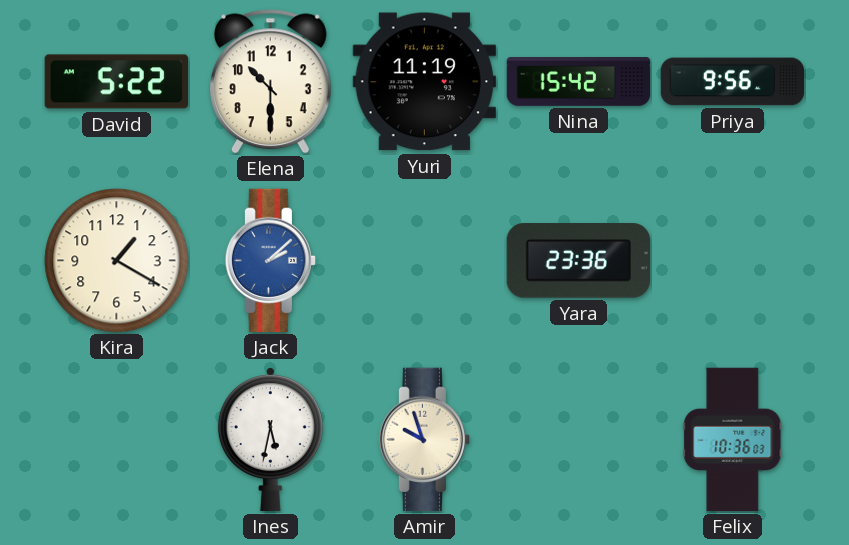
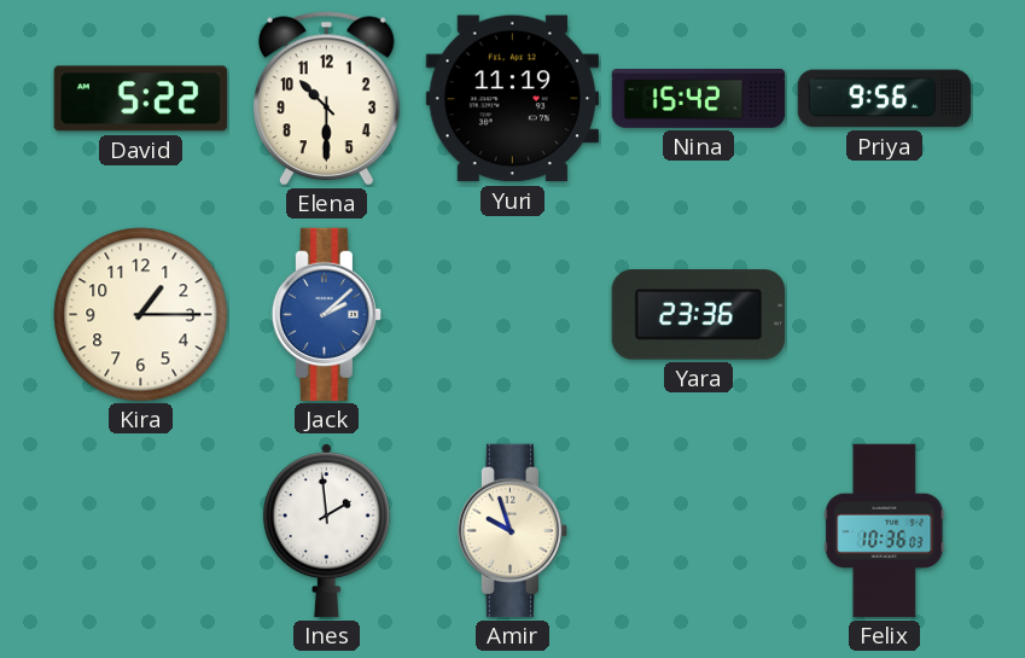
Kira: 1:20 -> 1:15 (141, 315)
Ines: 5:32 -> 1:59 (326, 530)
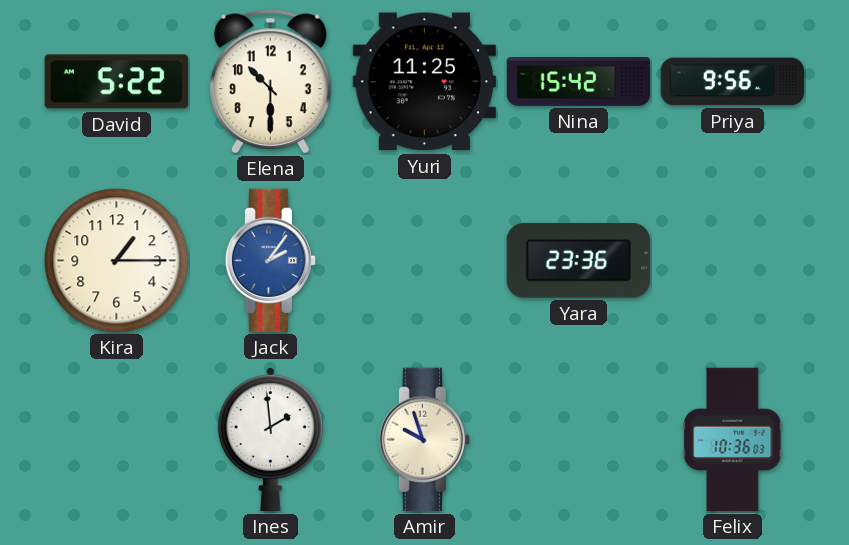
Yuri: 11:19 -> 11:25 (424, 82)
Jack: 2:08 -> 2:06 (271, 261)
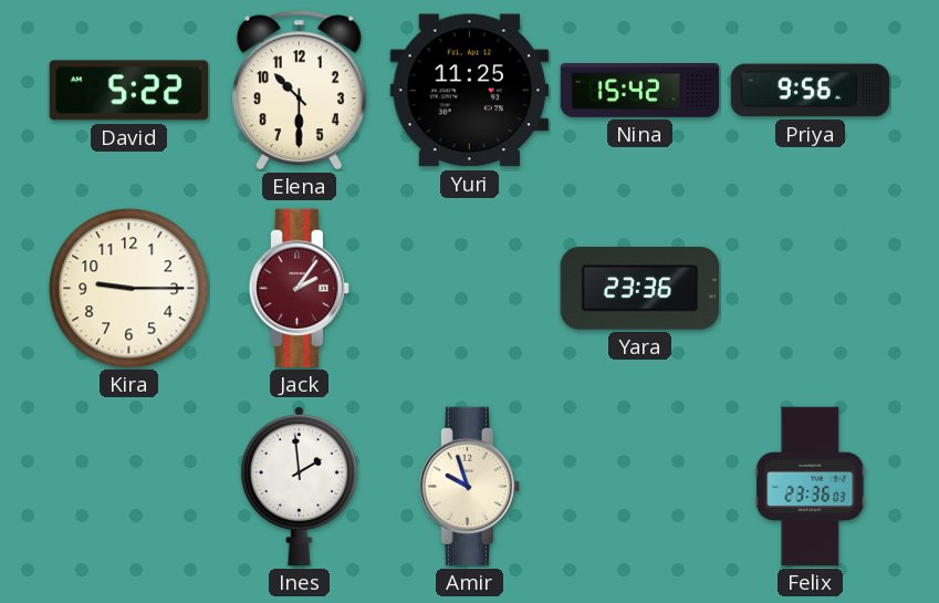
Kira: 1:15 -> 9:15 (129, 289)
Jack dial: blue -> burgundy (300, 289)
Felix: 10:36 -> 23:36 (811, 487)
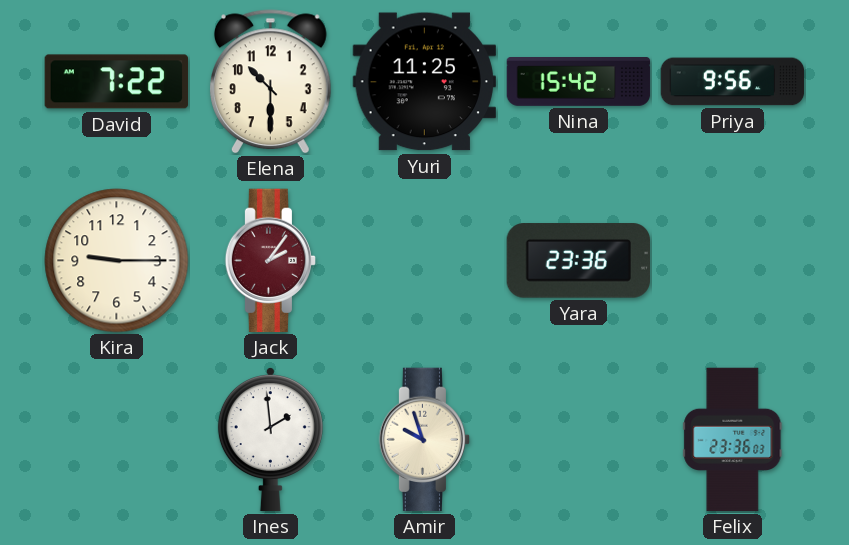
David: 5:22 -> 7:22 (117, 82)
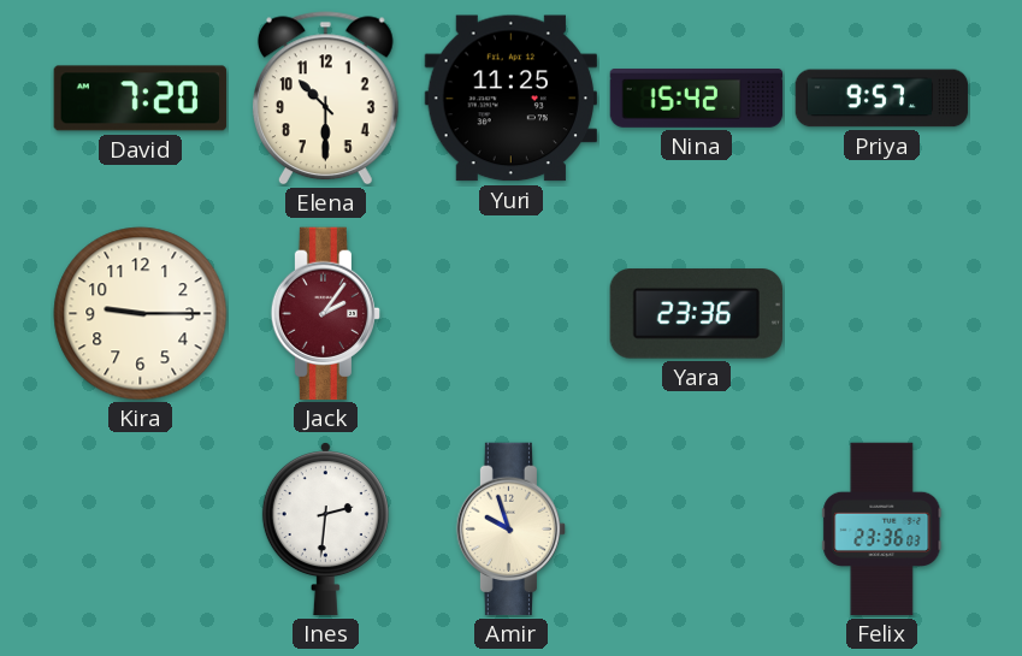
David: 7:22 -> 7:20 (141, 99)
Priya: 9:56 -> 9:57 (882, 99)
Ines: 1:59 -> 2:31 (325, 528)
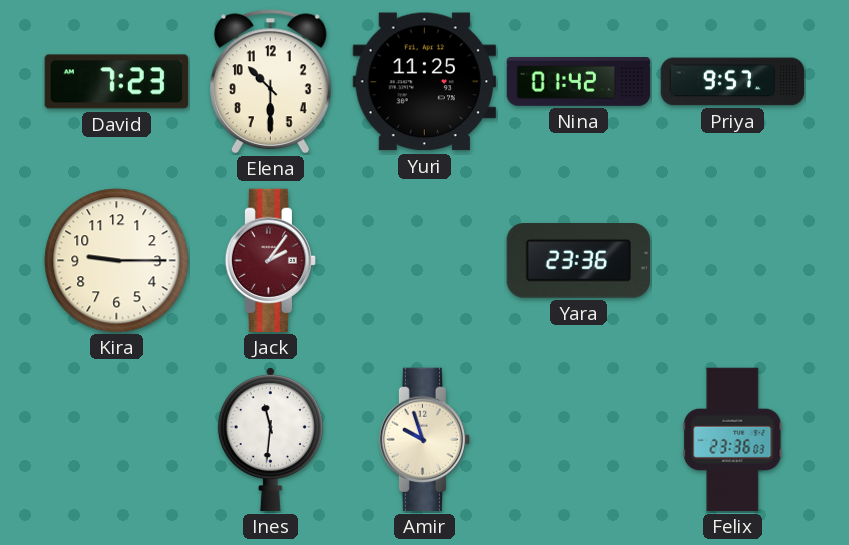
David: 7:20 -> 7:23 (117, 82)
Nina: 15:42 -> 01:42 (579, 82)
Ines: 2:31 -> 11:31 (270, 439)
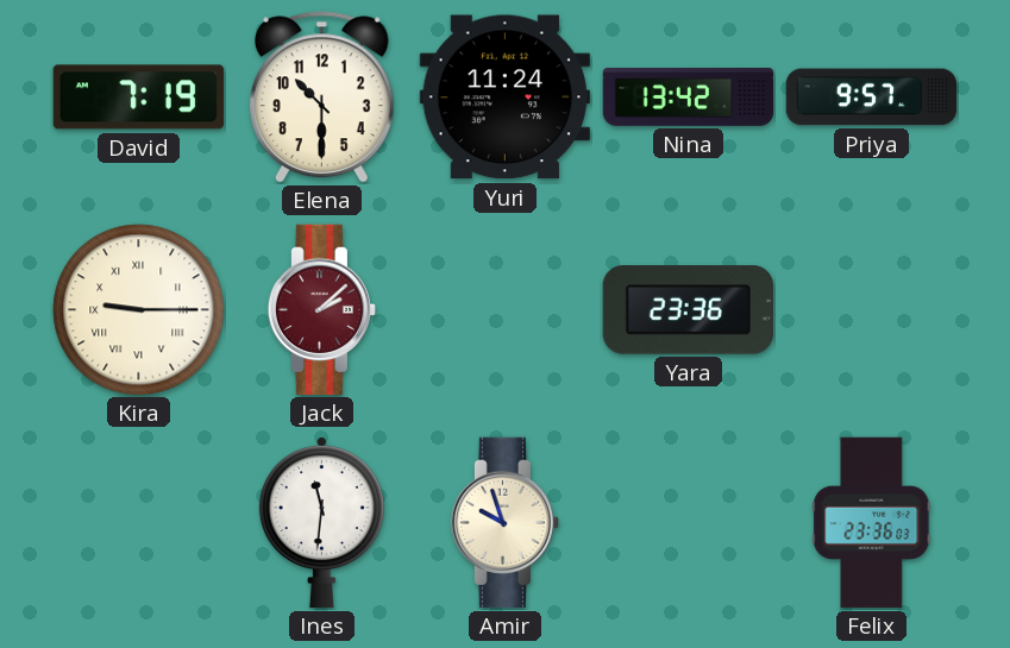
David: 7:23 -> 7:19 (139, 97)
Yuri: 11:25 -> 11:24 (504, 97)
Nina: 01:42 -> 13:42 (689, 97)
Kira numerals: Arabic -> Roman (139, 310)
Jack: 2:06 -> 2:08 (322, 310)
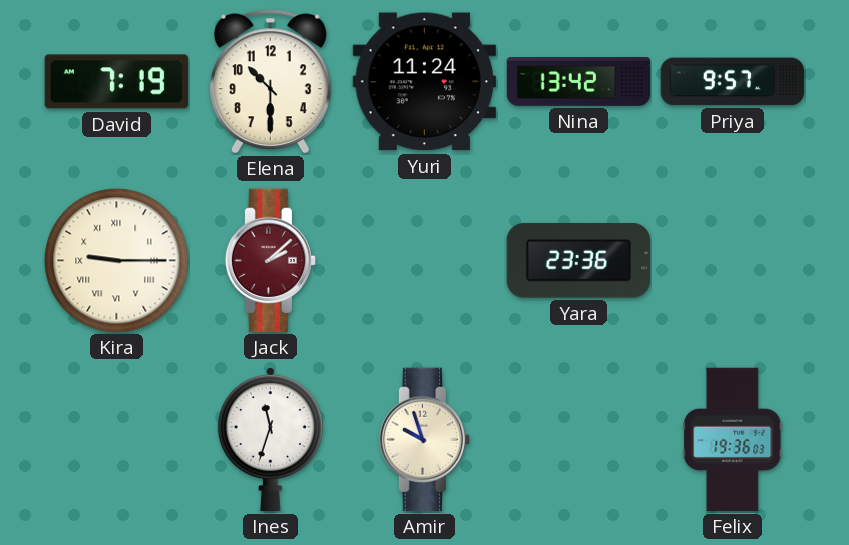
Ines: 11:31 -> 11:33 (270, 439)
Felix: 23:36 -> 19:36 (733, 440)
